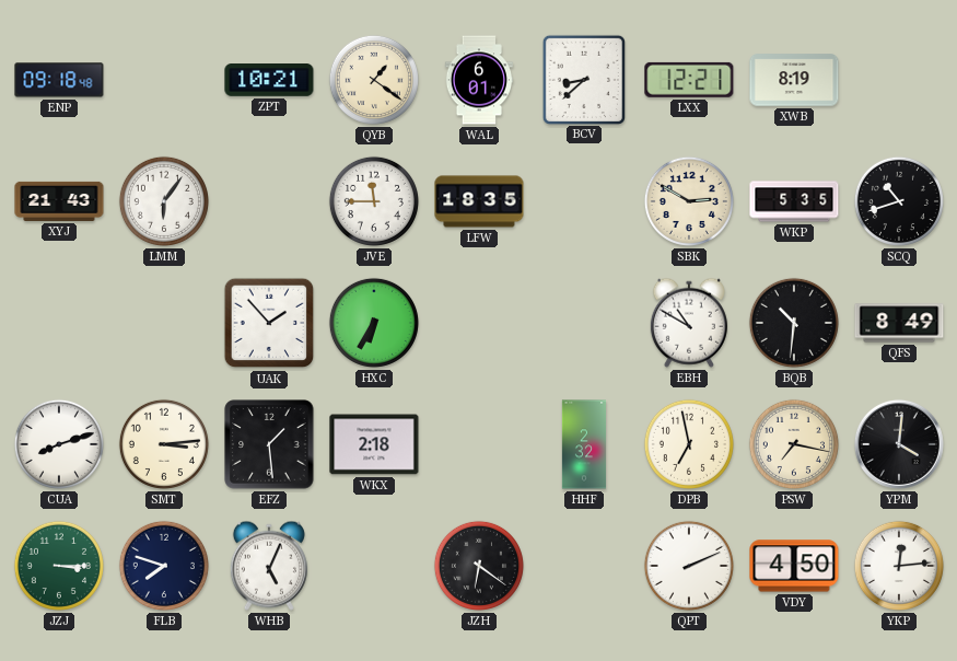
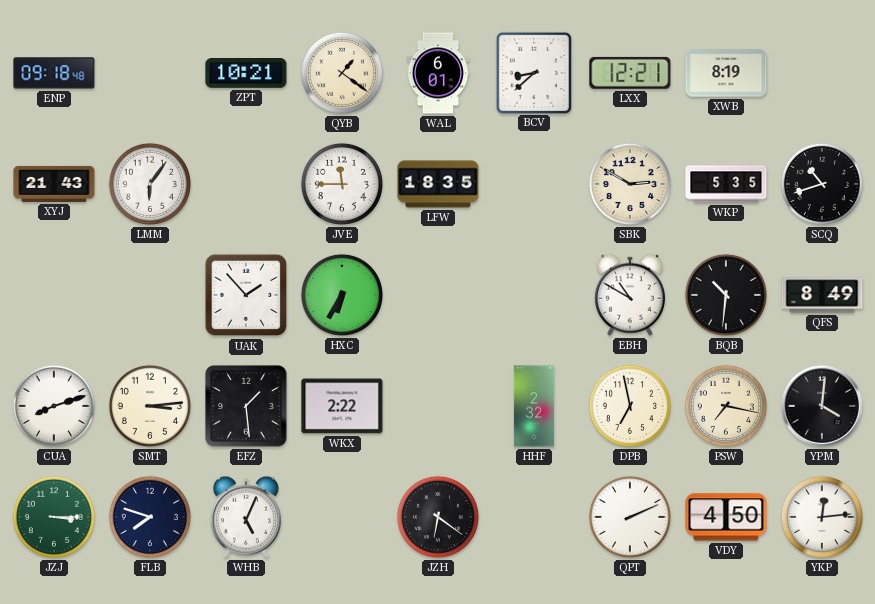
WKX: 2:18 -> 2:22 (342, 406)
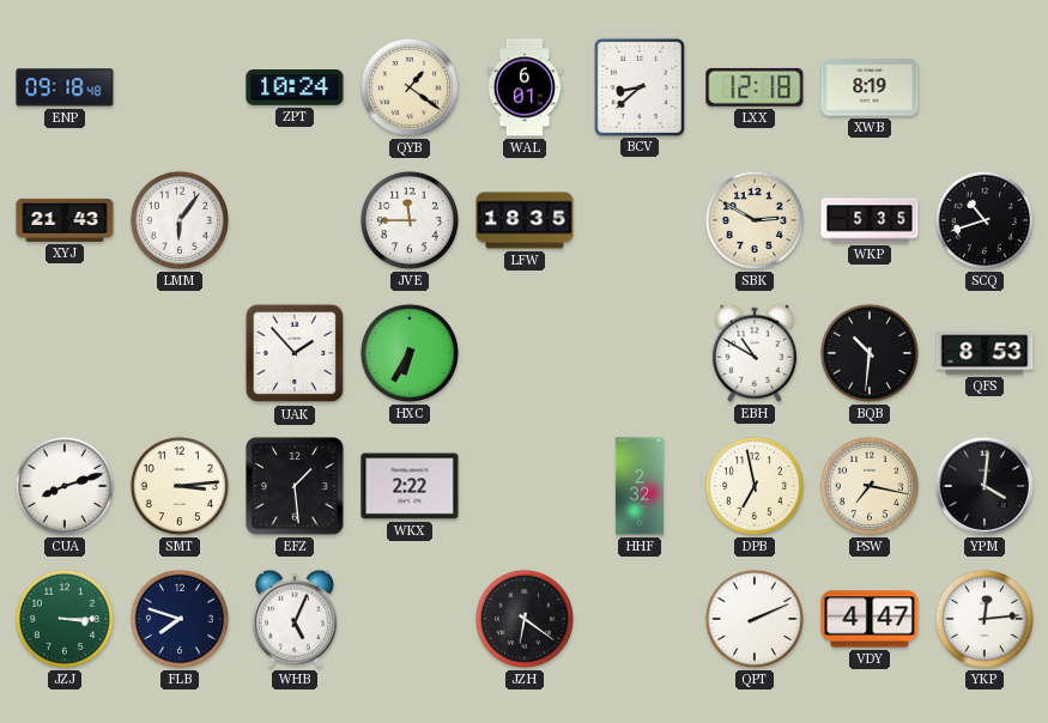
ZPT: 10:21 -> 10:24 (295, 89)
LXX: 12:21 -> 12:18 (755, 87)
QFS: 8:49 -> 8:53 (985, 353)
VDY: 4:50 -> 4:47 (870, 619)
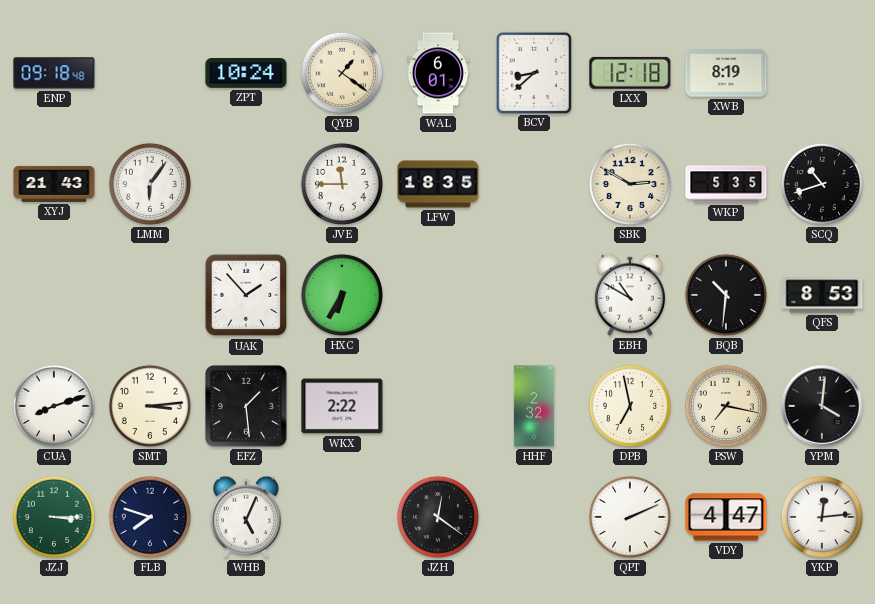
JZH: 6:21 -> 12:21 (438, 517)
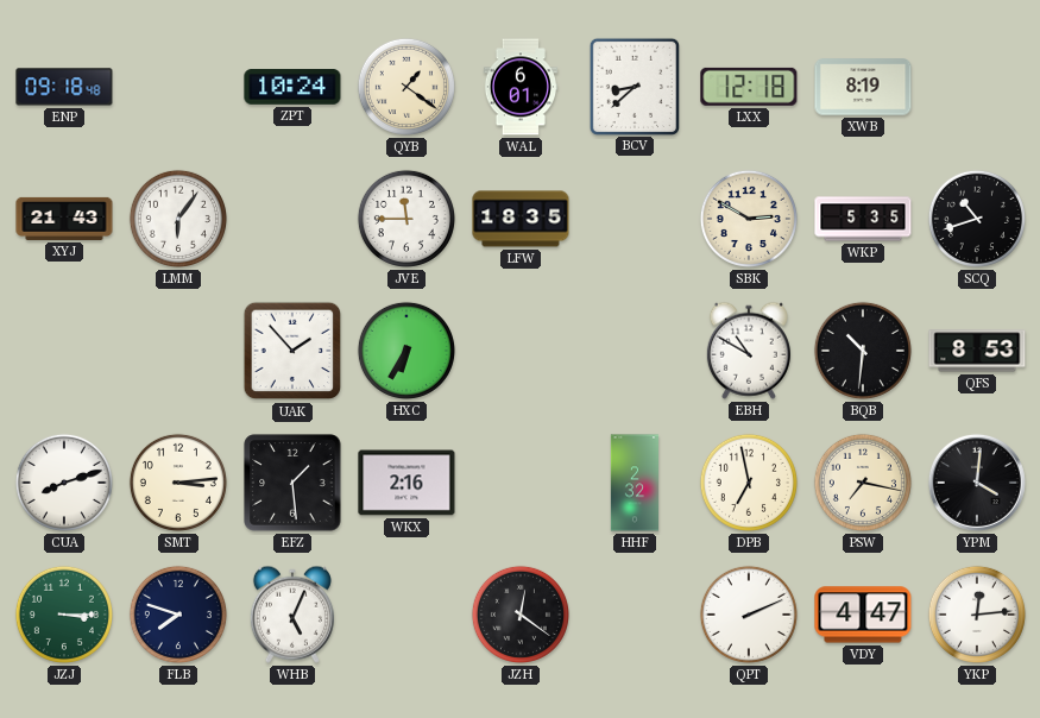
WKX: 2:22 -> 2:16 (406, 483)
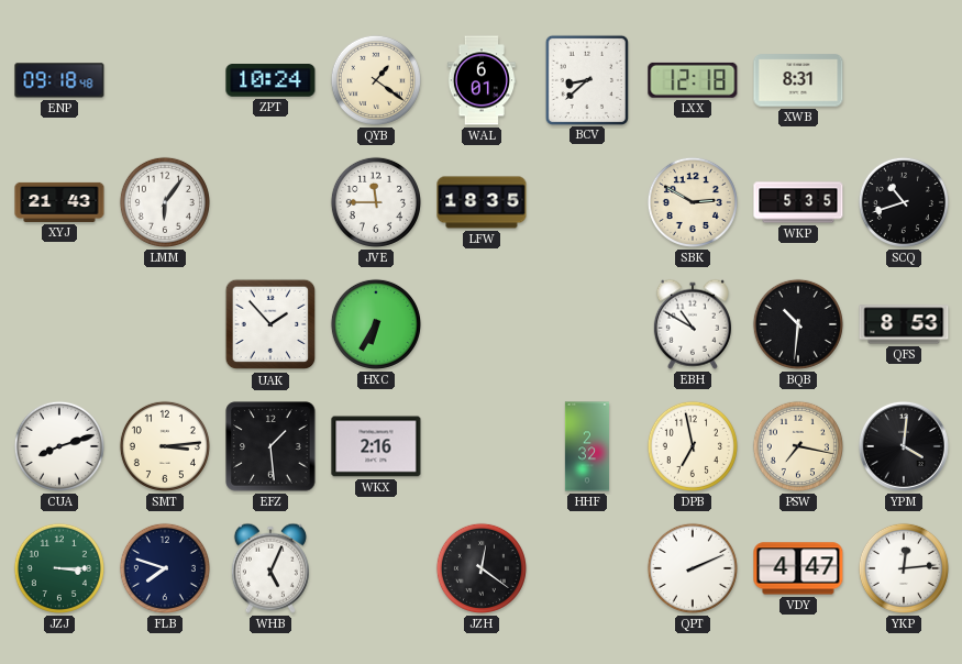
XWB: 8:19 -> 8:31 (798, 80)
